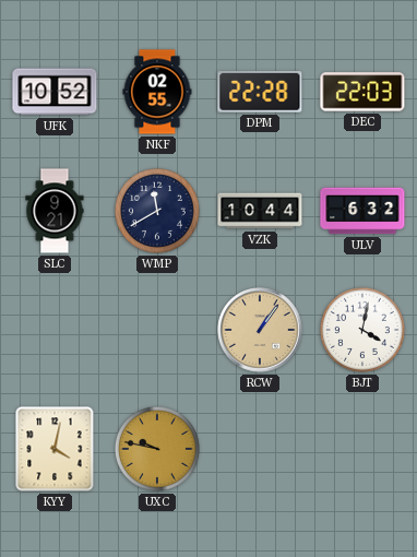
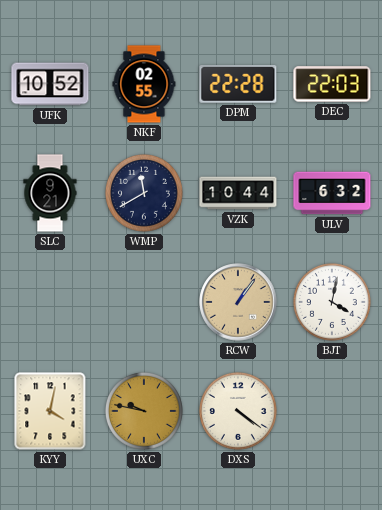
DXS: none -> 4:21 (238, 411)
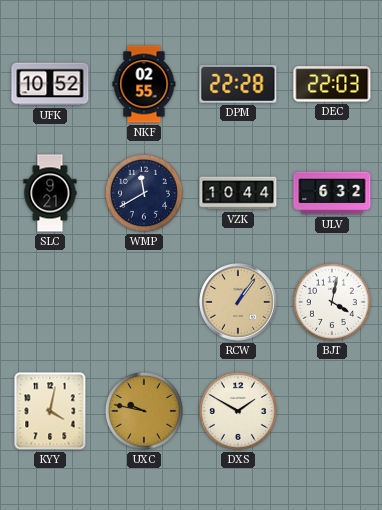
DXS: 4:21 -> 1:50 (238, 411)
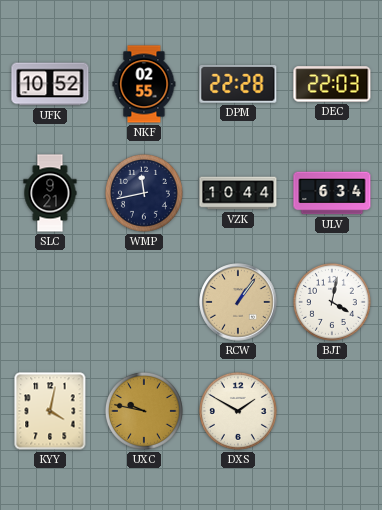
WMP: 11:40 -> 11:43 (144, 193)
ULV: 6:32 -> 6:34 (332, 193)
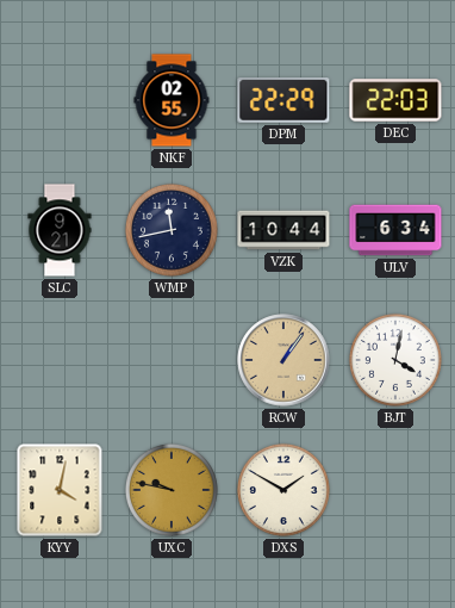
UFK: 10:52 -> none (50, 84)
DPM: 22:28 -> 22:29 (283, 101)
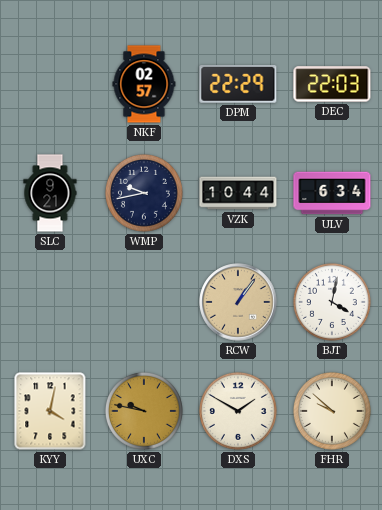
NKF: 02:55 -> 02:57 (144, 84)
WMP: 11:43 -> 9:43 (144, 193)
FHR: none -> 9:52 (332, 411)
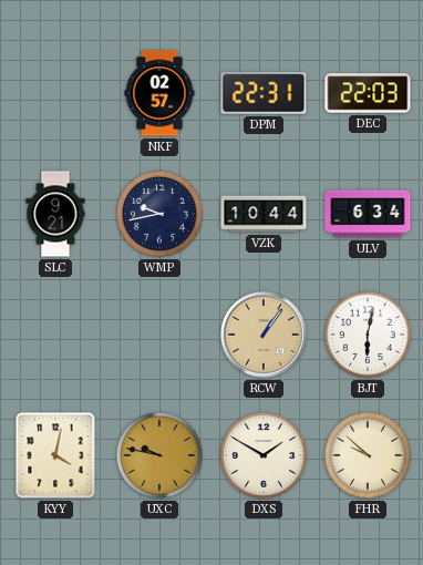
DPM: 22:29 -> 22:31 (264, 94)
BJT: 4:02 -> 6:02 (368, 335)
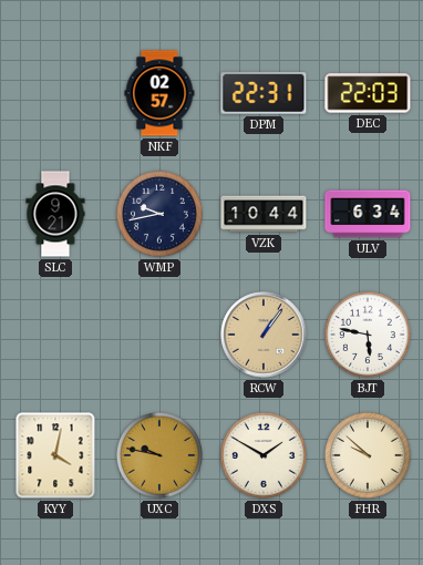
BJT: 6:02 -> 5:47 (368, 335)
